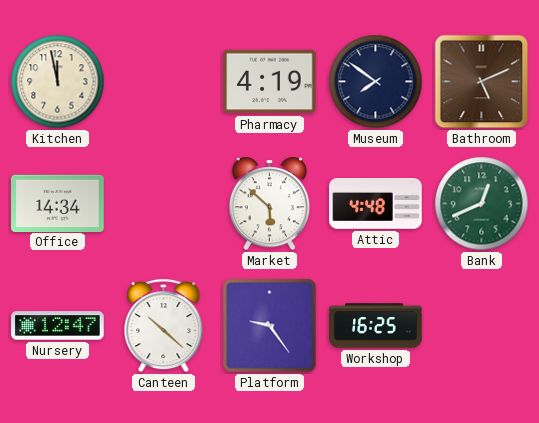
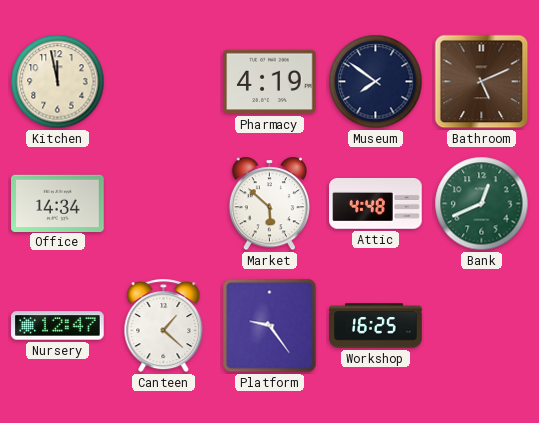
Canteen: 10:22 -> 1:22 (164, 326)
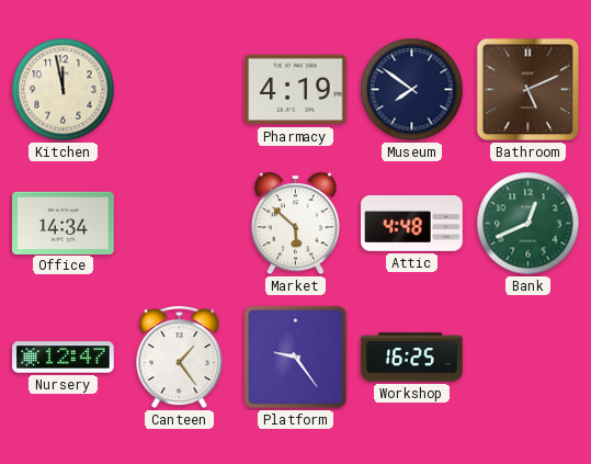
Canteen: 1:22 -> 1:24 (180, 358)
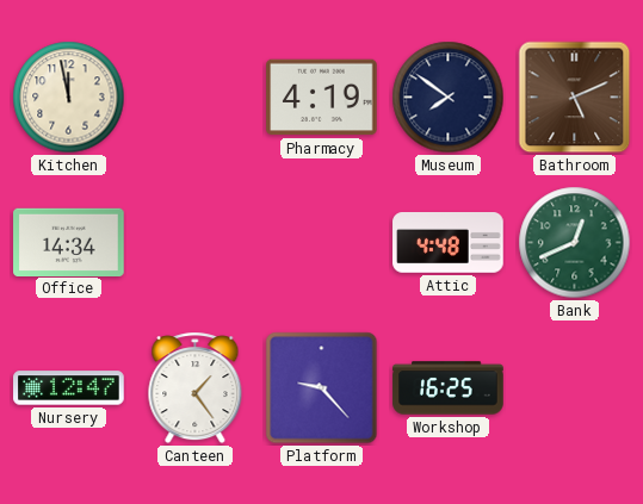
Market: 5:52 -> none (295, 224)
Platform: 9:24 -> 9:23 (322, 388)
